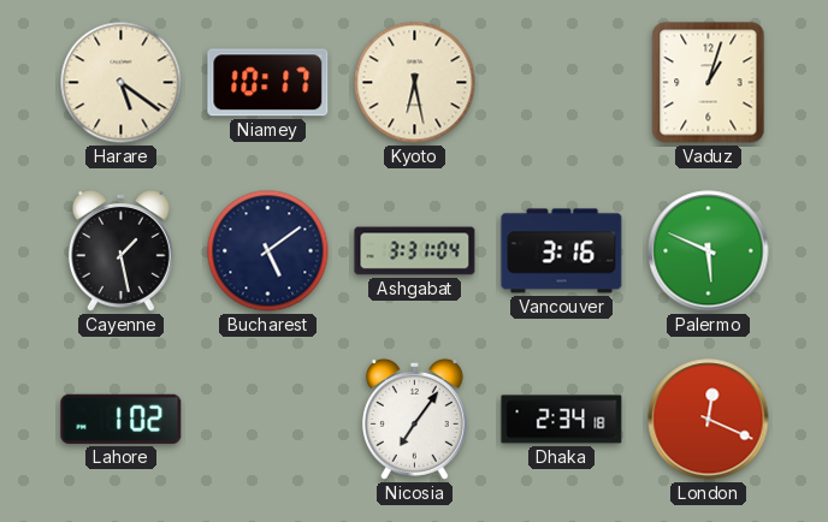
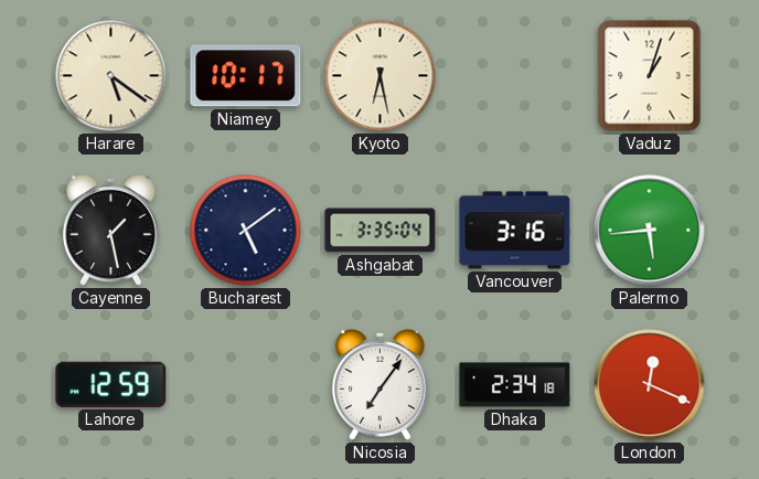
Ashgabat: 3:31 -> 3:35 (381, 231)
Palermo: 5:49 -> 5:44 (650, 231)
Lahore: 1:02 -> 12:59 (111, 384)
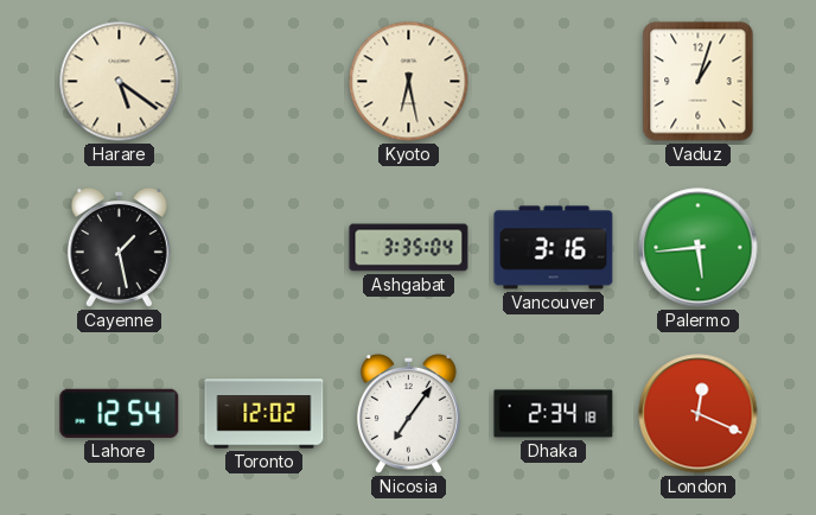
Niamey: 10:17 -> none (246, 76)
Bucharest: 5:09 -> none (246, 231)
Lahore: 12:59 -> 12:54 (120, 413)
Toronto: none -> 12:02 (264, 414)
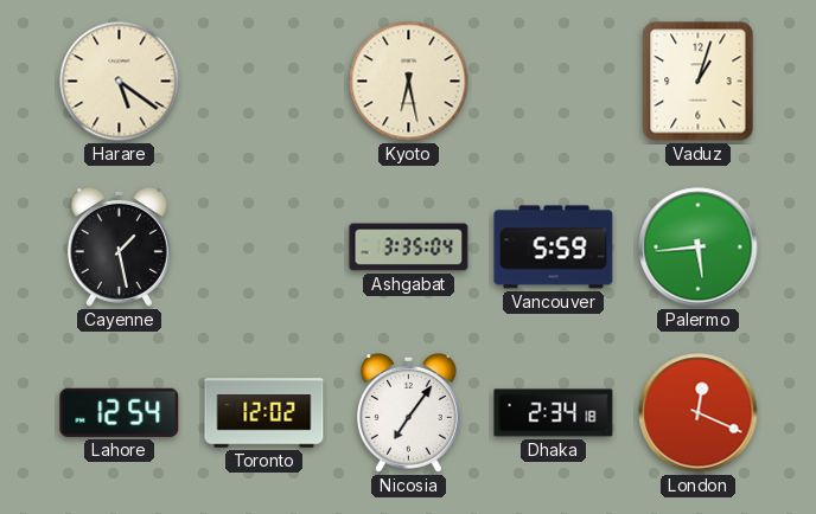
Vancouver: 3:16 -> 5:59 (554, 248)
